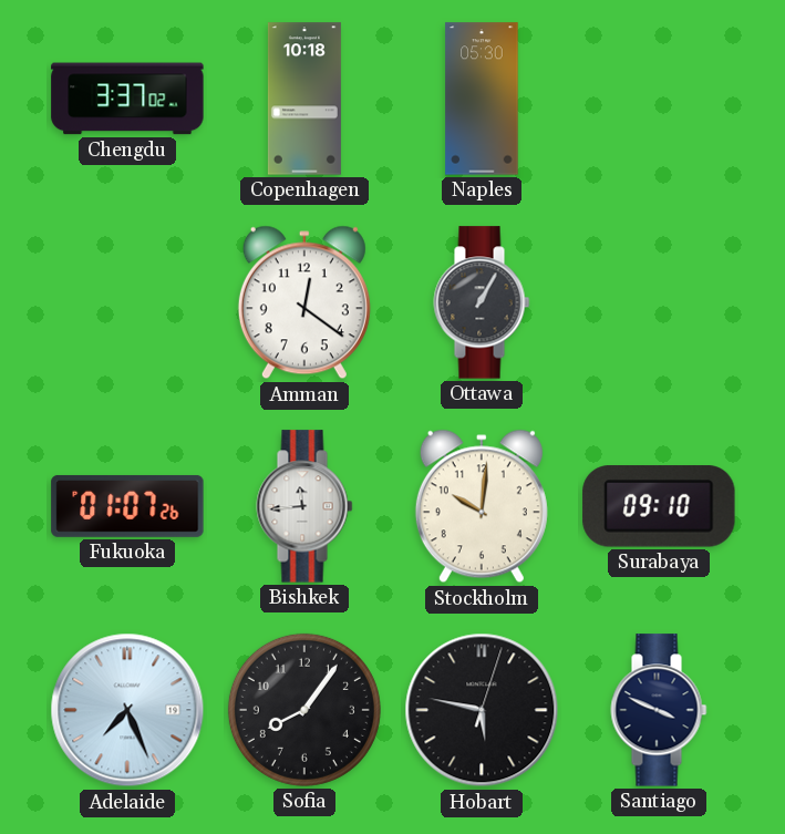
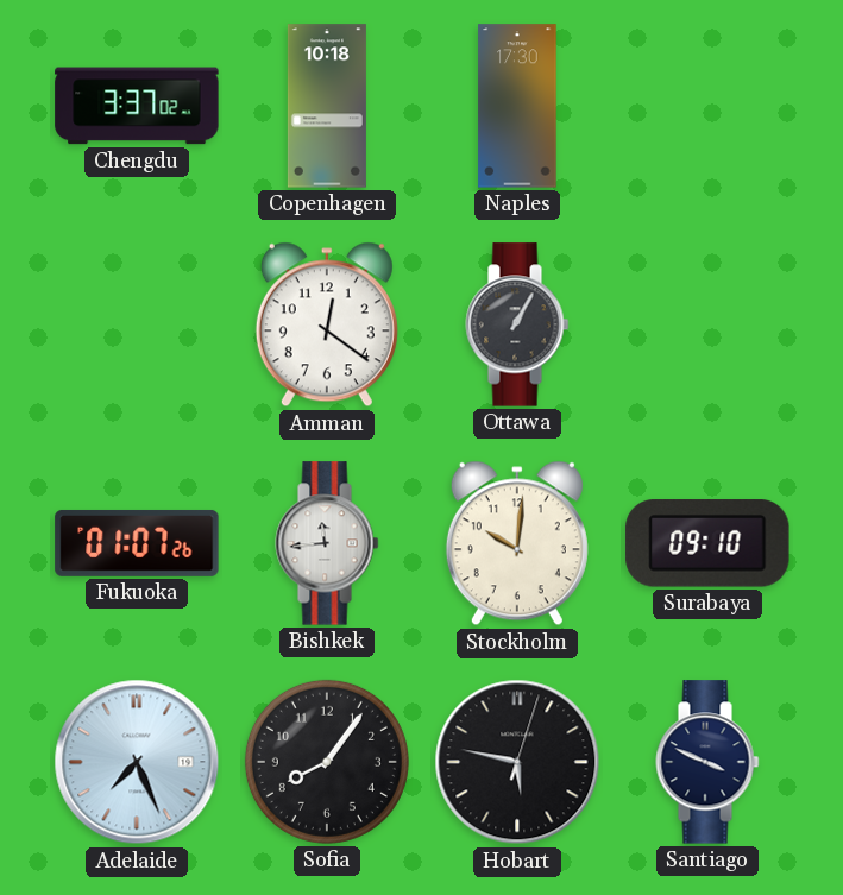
Naples: 05:30 -> 17:30 (517, 106)
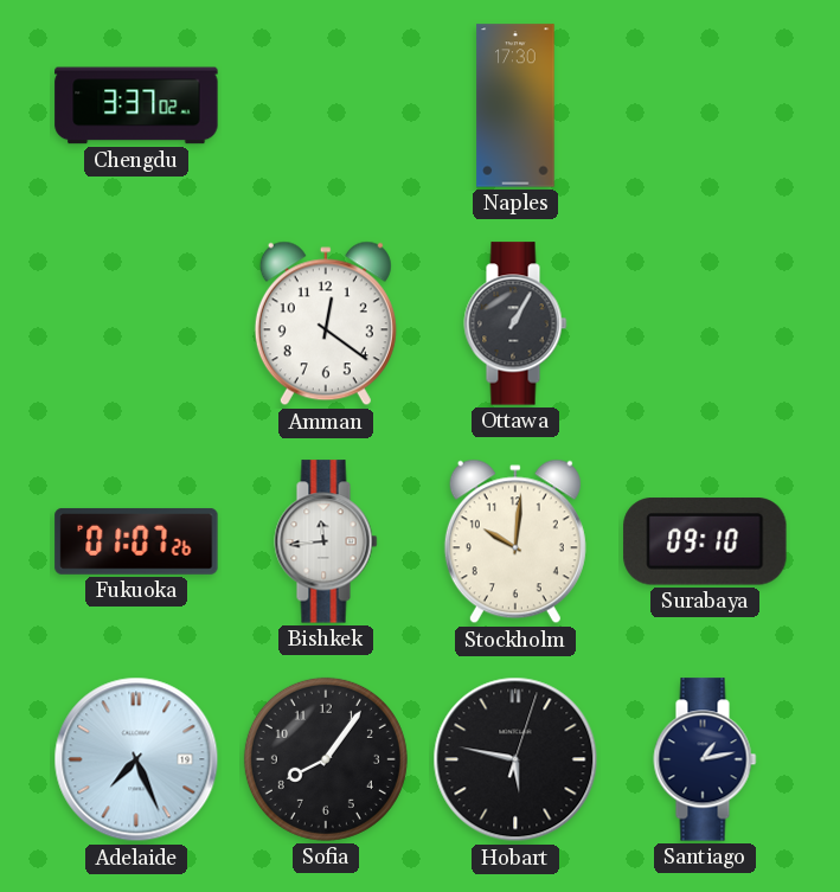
Copenhagen: 10:18 -> none (327, 106)
Santiago: 3:49 -> 1:13 (705, 759)
